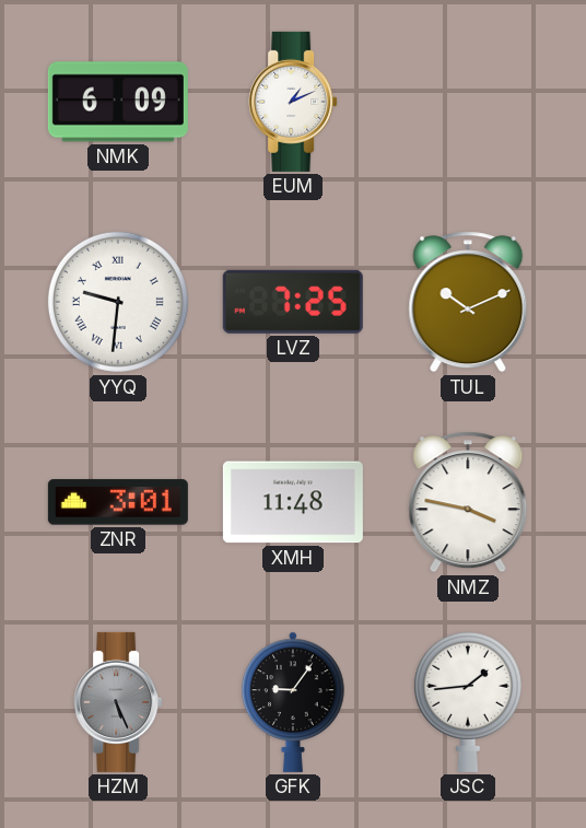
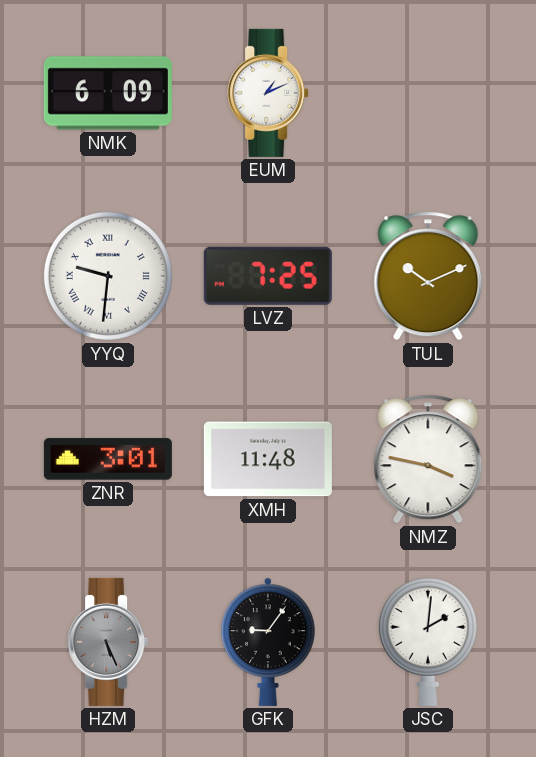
JSC: 1:44 -> 2:01 (428, 641)
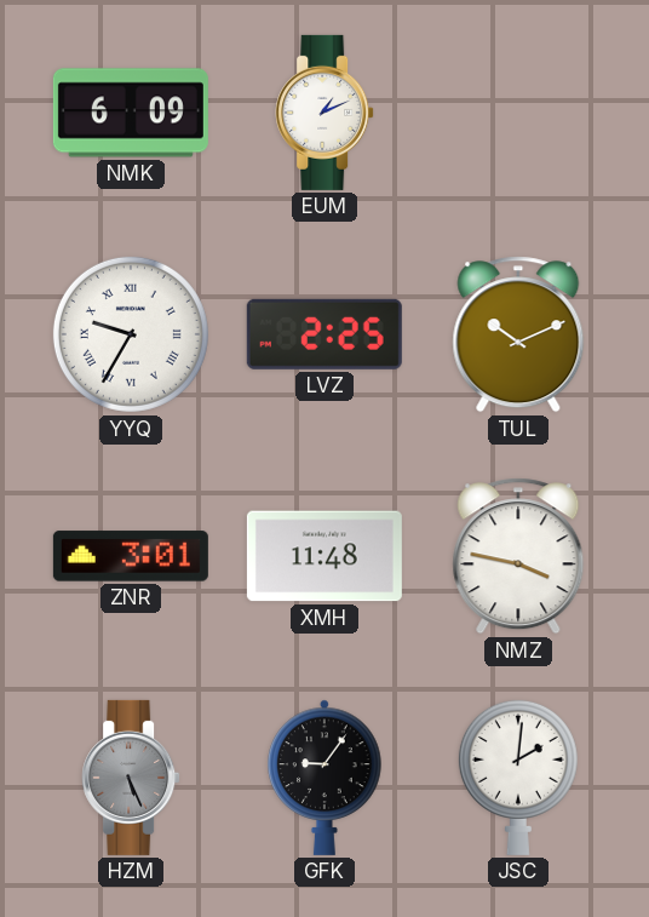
YYQ: 9:31 -> 9:35 (131, 334)
LVZ: 7:25 -> 2:25 (324, 334)
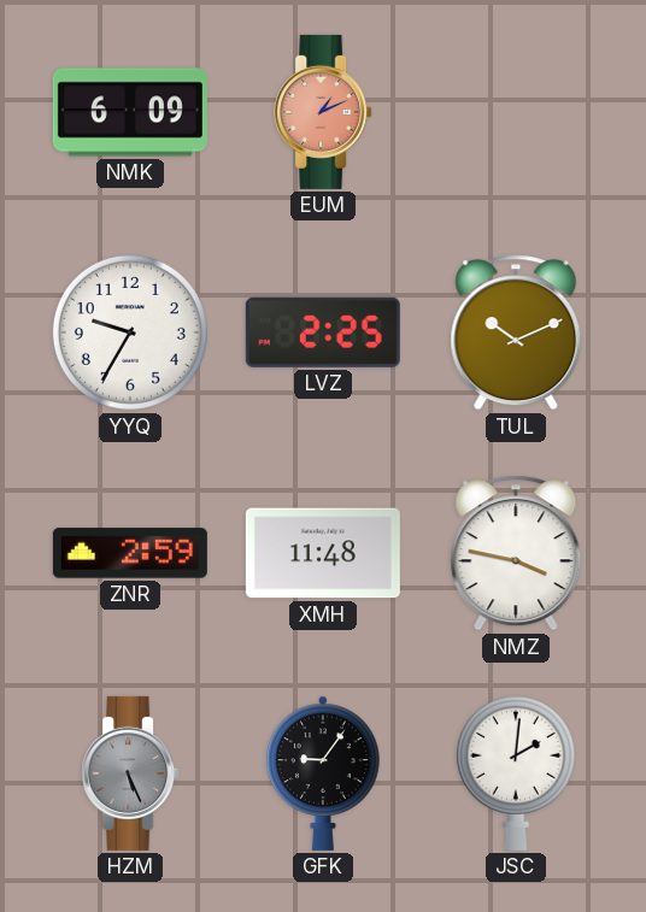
EUM dial: white -> salmon (323, 112)
YYQ numerals: Roman -> Arabic (130, 333)
ZNR: 3:01 -> 2:59 (130, 553)
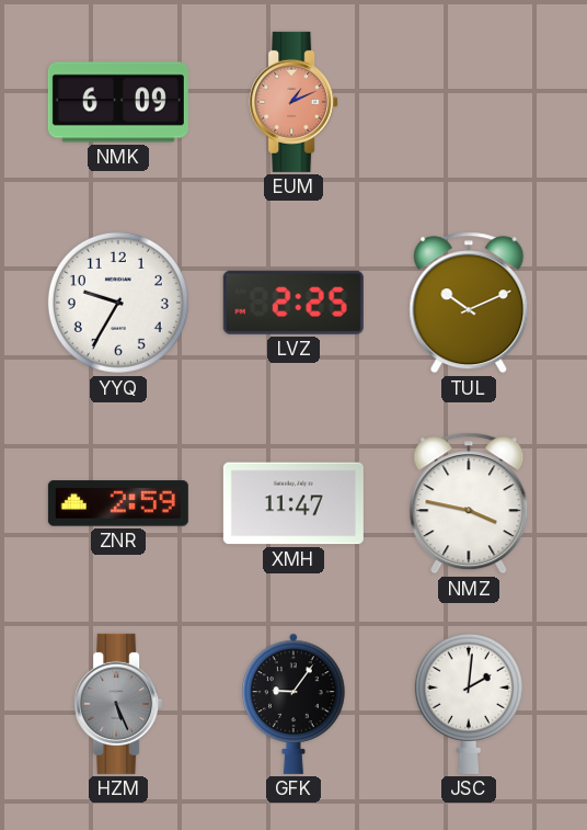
XMH: 11:48 -> 11:47 (293, 503)
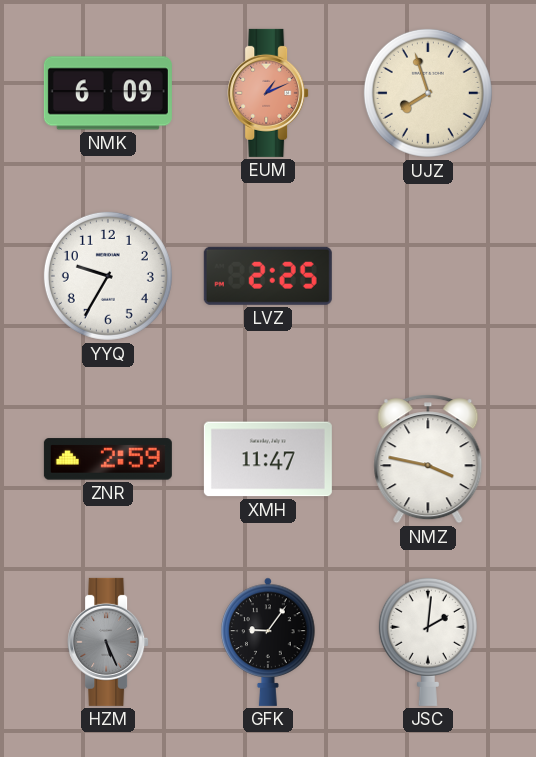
UJZ: none -> 7:57 (428, 93)
TUL: 10:11 -> none (469, 303)
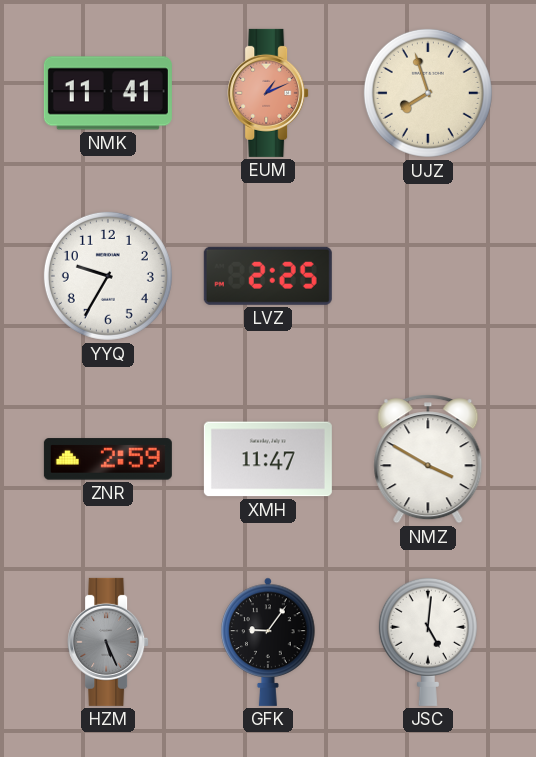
NMK: 6:09 -> 11:41 (108, 93)
NMZ: 3:47 -> 3:50 (428, 459)
JSC: 2:01 -> 5:01 (428, 641)
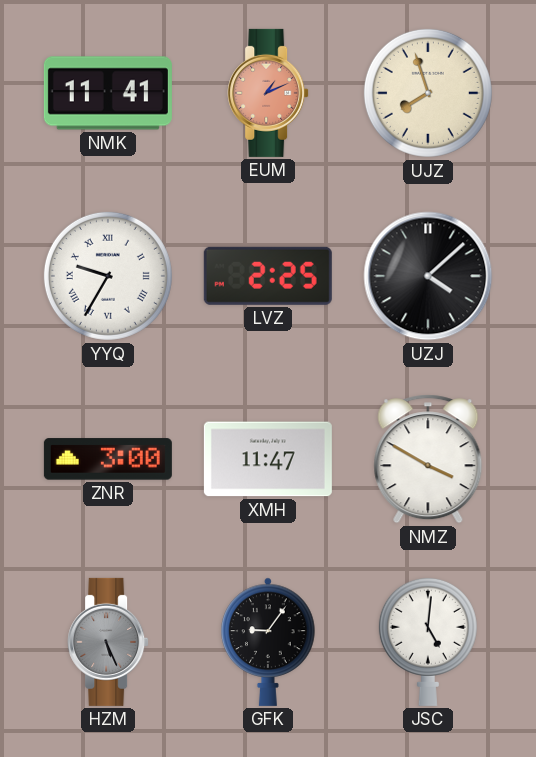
YYQ numerals: Arabic -> Roman (108, 276)
UZJ: none -> 4:08 (428, 276)
ZNR: 2:59 -> 3:00 (108, 459)
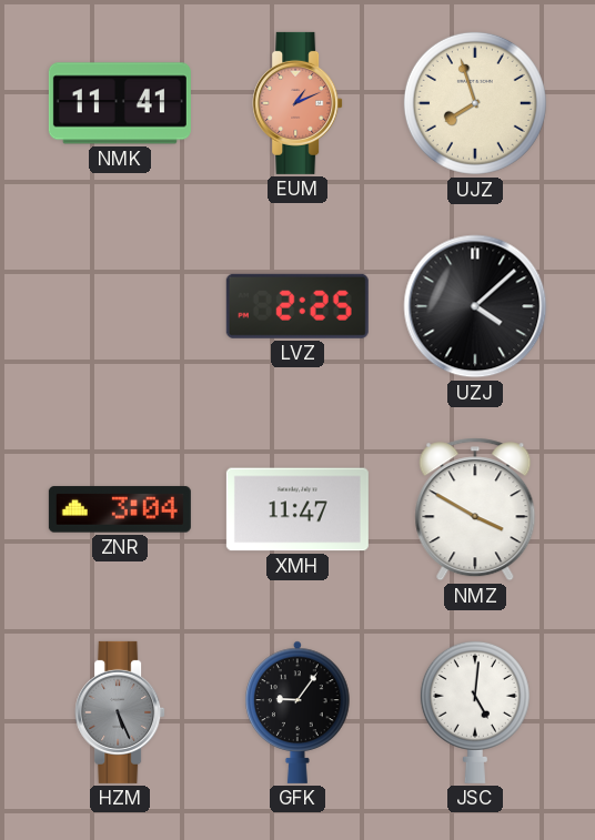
YYQ: 9:35 -> none (108, 276)
ZNR: 3:00 -> 3:04 (120, 509)
